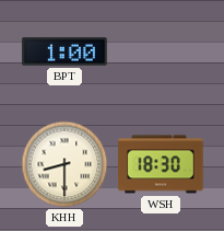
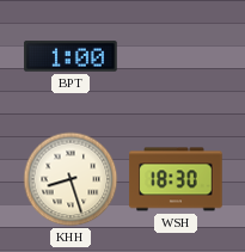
KHH: 8:30 -> 8:27 (71, 179)
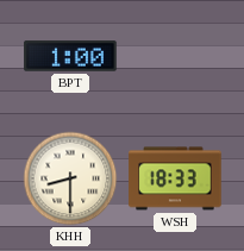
KHH: 8:27 -> 8:30 (70, 178)
WSH: 18:30 -> 18:33 (175, 178)
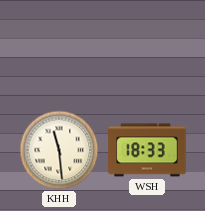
BPT: 1:00 -> none (70, 56)
KHH: 8:30 -> 11:29 (59, 150)
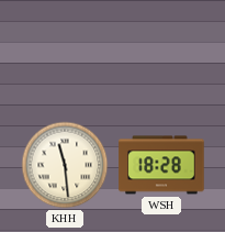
WSH: 18:33 -> 18:28 (161, 165)
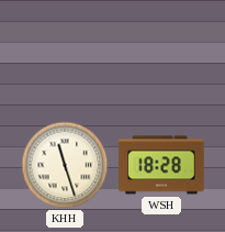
KHH: 11:29 -> 11:27 (65, 165)
